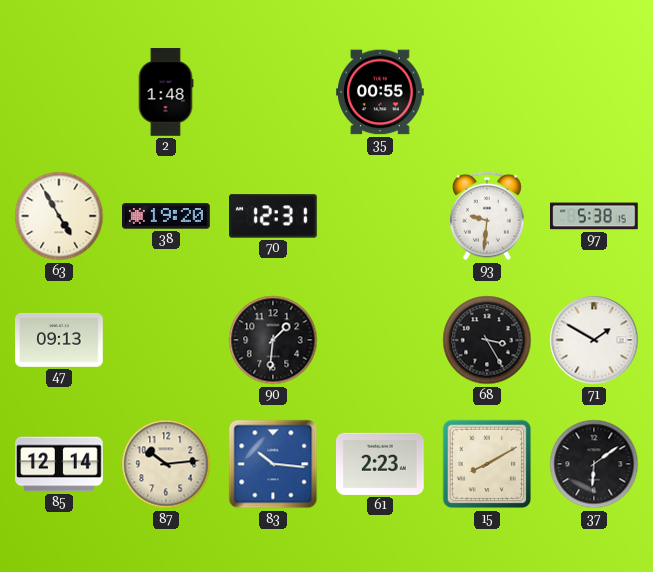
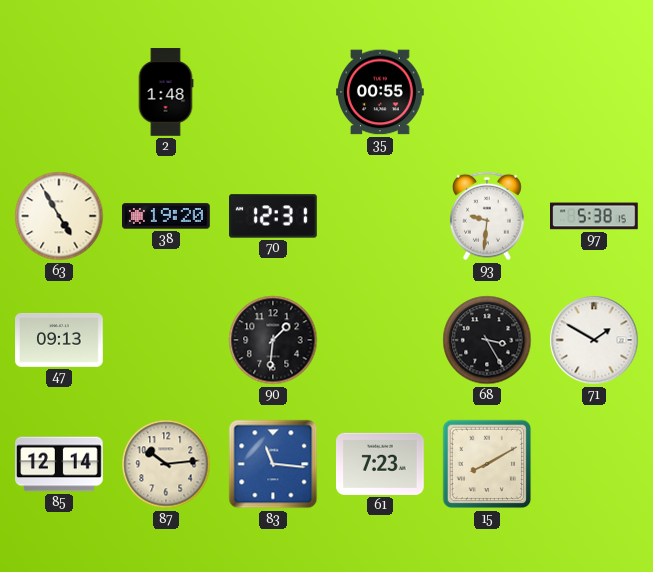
83: 10:16 -> 11:16 (273, 464)
61: 2:23 -> 7:23 (381, 464)
37: 6:09 -> none (594, 464)
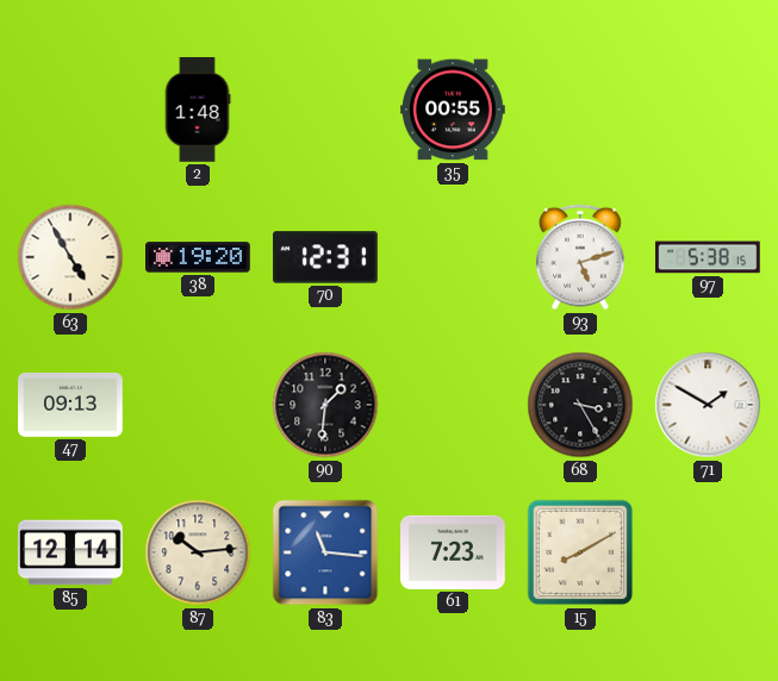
93: 9:31 -> 5:12 (580, 257)
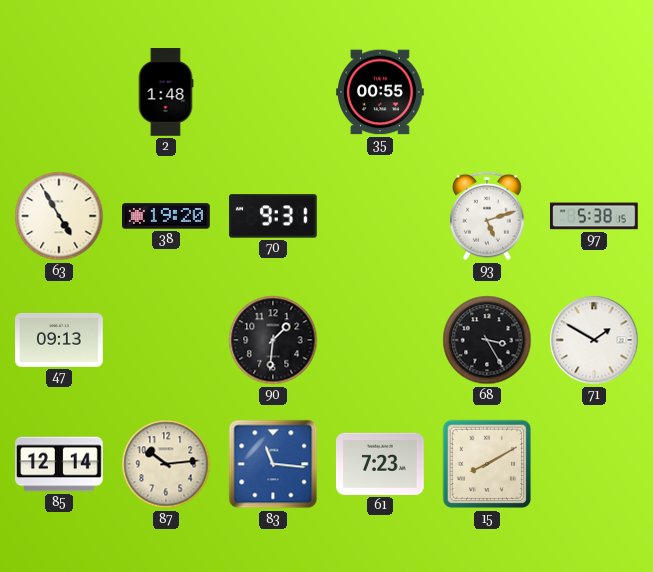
70: 12:31 -> 9:31 (273, 216)
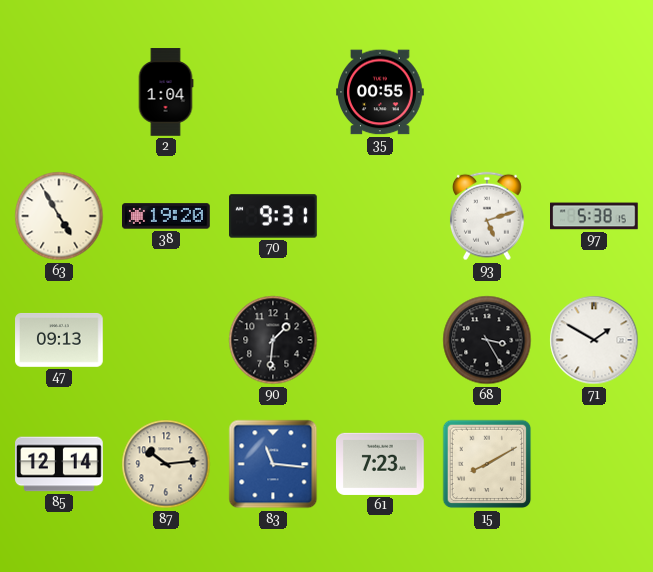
2: 1:48 -> 1:04 (166, 92)
